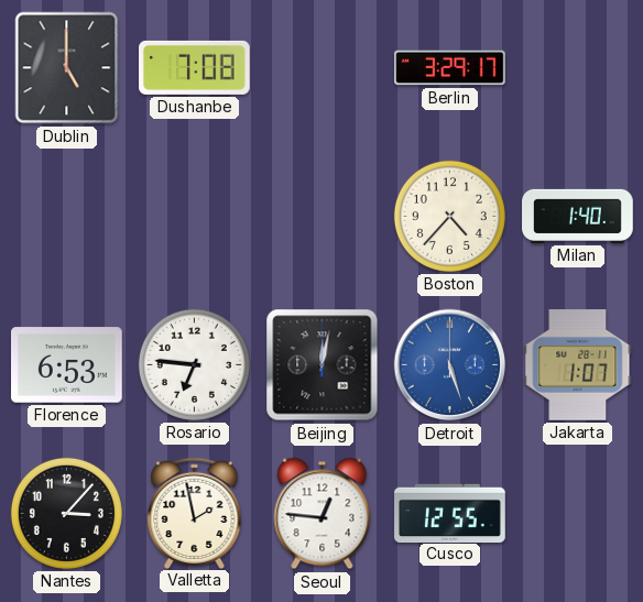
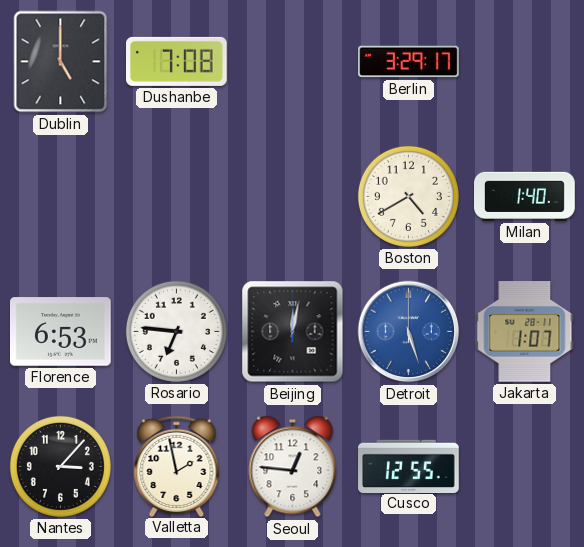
Boston: 4:37 -> 4:40 (408, 196)
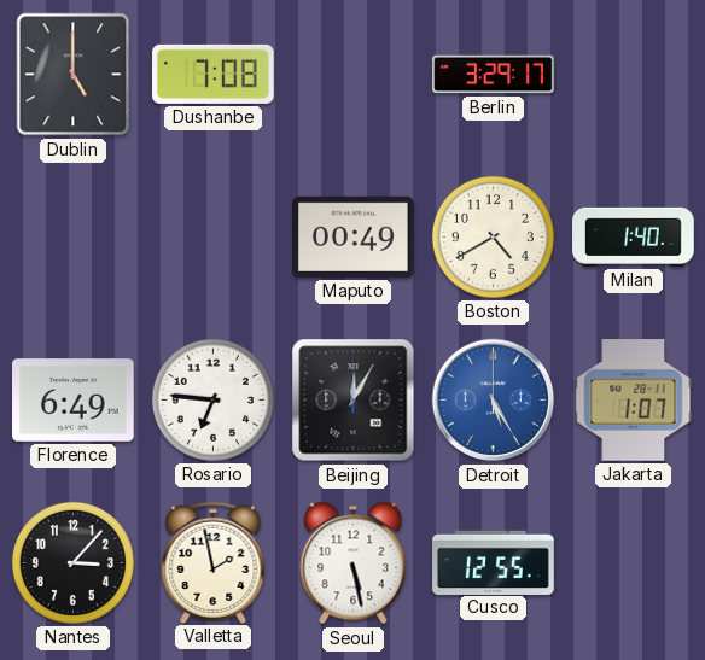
Maputo: none -> 00:49 (354, 236)
Florence: 6:53 -> 6:49 (74, 401)
Beijing: 12:02 -> 12:05 (354, 401)
Detroit: 5:27 -> 5:25 (494, 401)
Seoul: 12:46 -> 5:28 (354, 563)
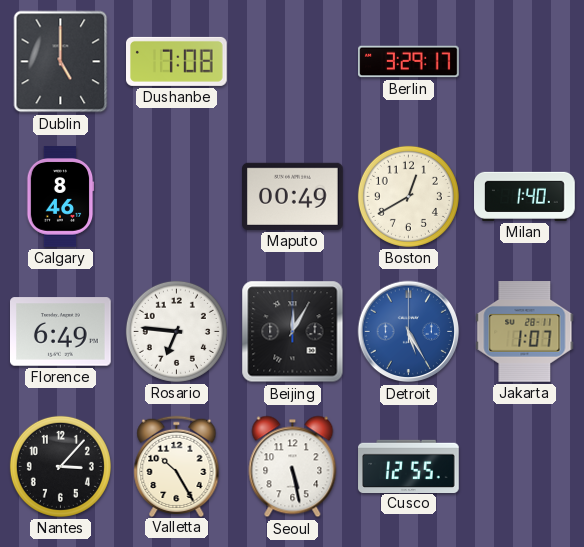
Calgary: none -> 8:46 (60, 197)
Boston: 4:40 -> 12:40 (408, 196)
Valletta: 1:58 -> 10:25 (177, 466)
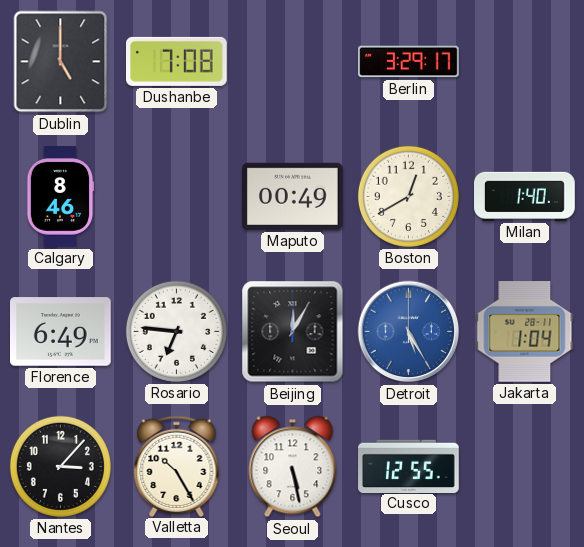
Jakarta: 1:07 -> 1:04 (525, 332)
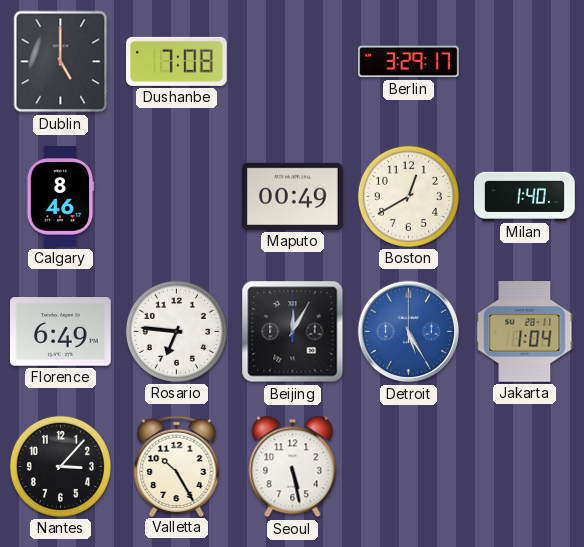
Cusco: 12:55 -> none (409, 466)
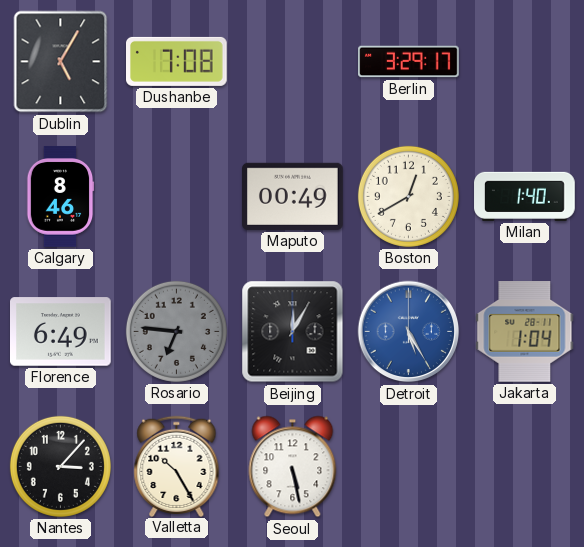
Dublin: 5:00 -> 5:05 (61, 62)
Rosario dial: white -> grey (176, 331)
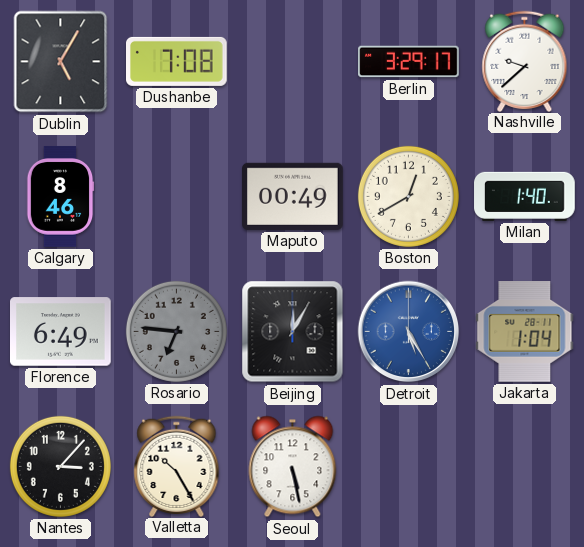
Nashville: none -> 9:38 (525, 61)
